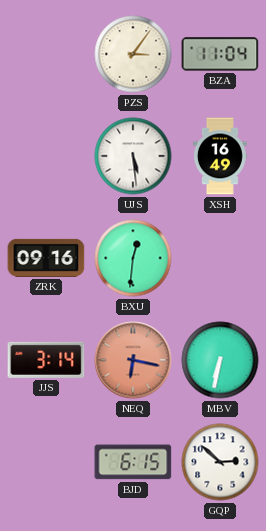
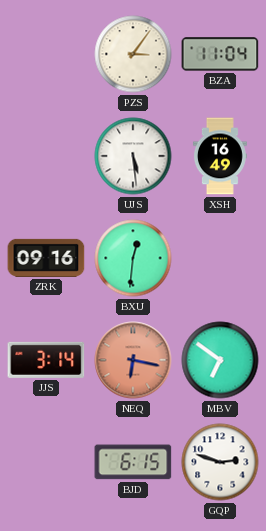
MBV: 6:32 -> 6:51 (220, 360)
GQP: 2:52 -> 2:48 (220, 462)
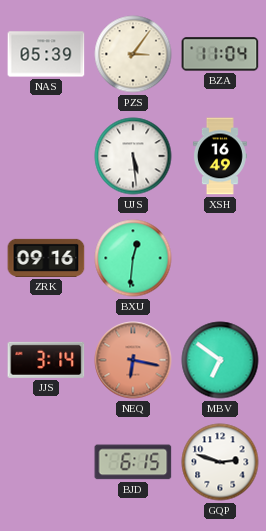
NAS: none -> 05:39 (46, 54)
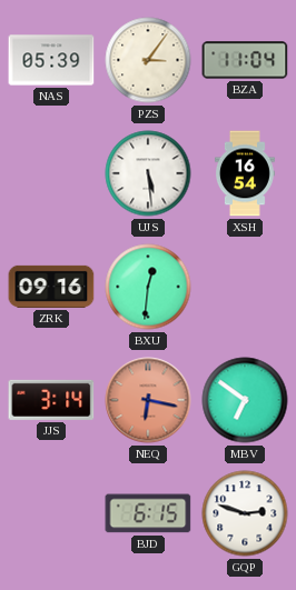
XSH: 16:49 -> 16:54 (245, 173)
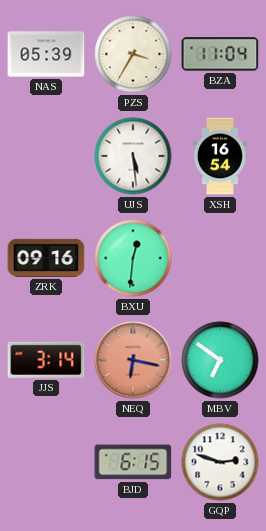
PZS: 3:06 -> 3:35 (133, 54)
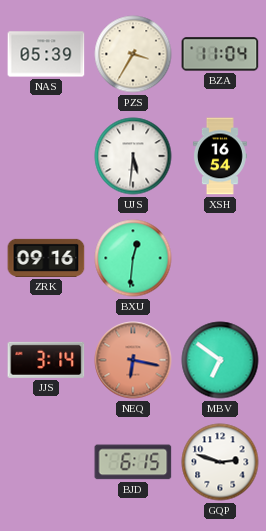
UJS: 5:29 -> 5:31 (133, 156)
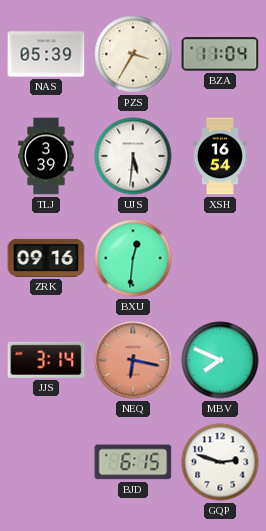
TLJ: none -> 3:39 (46, 156)
MBV: 6:51 -> 7:49 (220, 360)
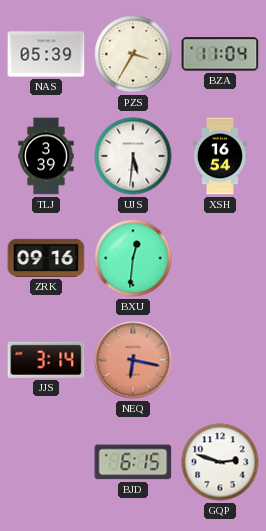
MBV: 7:49 -> none (220, 360)
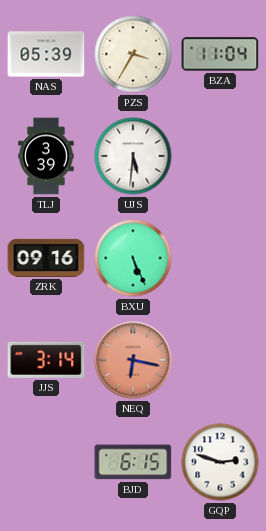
XSH: 16:54 -> none (220, 156)
BXU: 12:31 -> 5:26 (133, 258)
